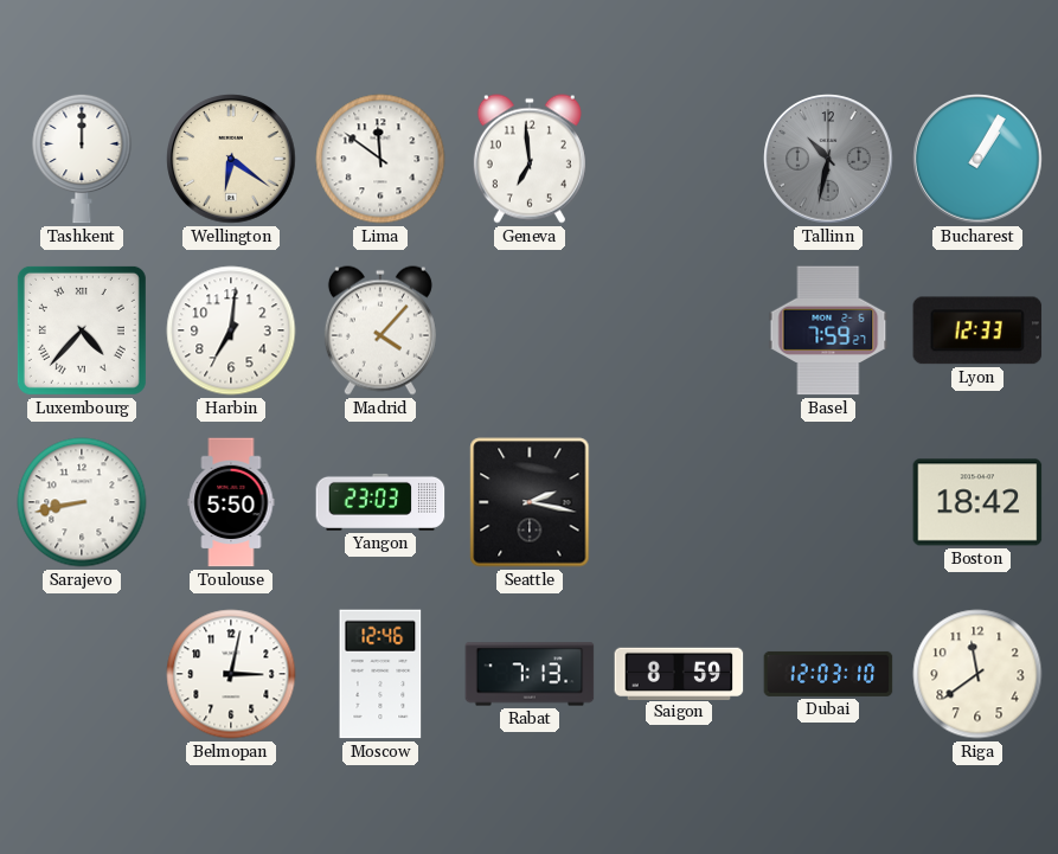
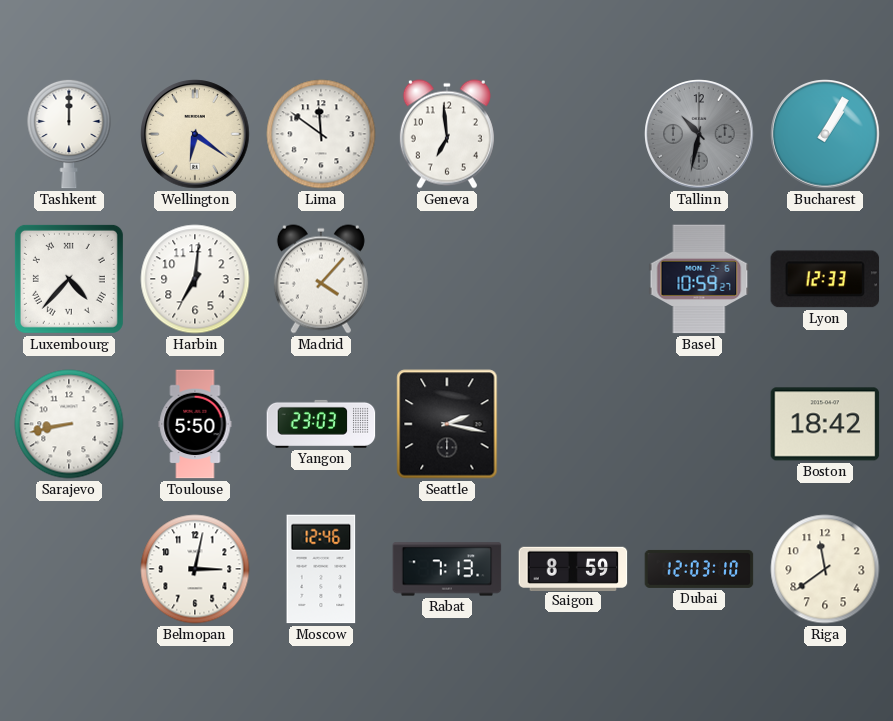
Basel: 7:59 -> 10:59 (699, 279)
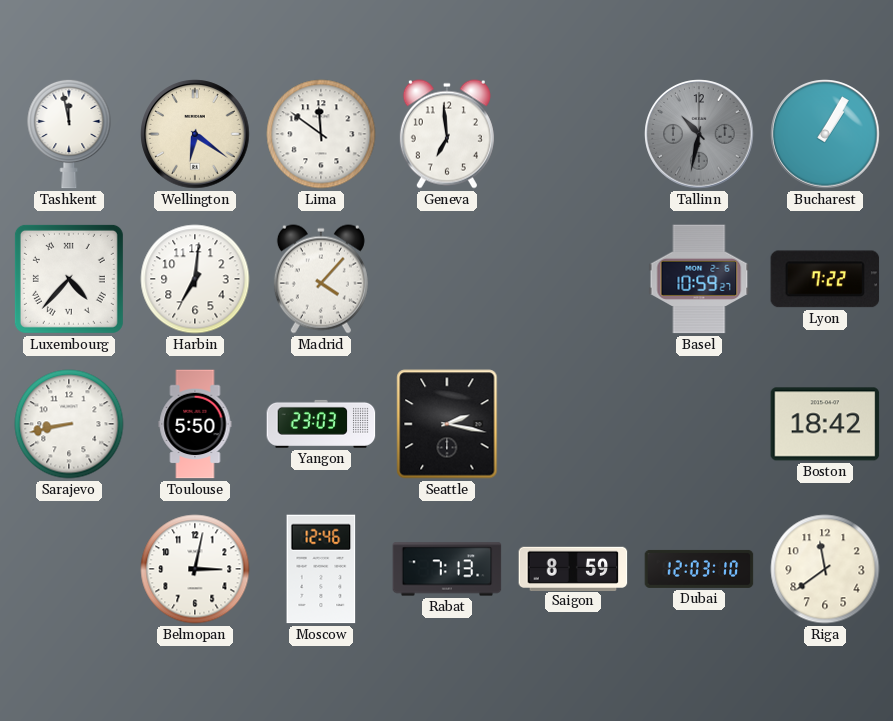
Tashkent: 12:00 -> 11:58 (69, 134)
Lyon: 12:33 -> 7:22 (825, 279)
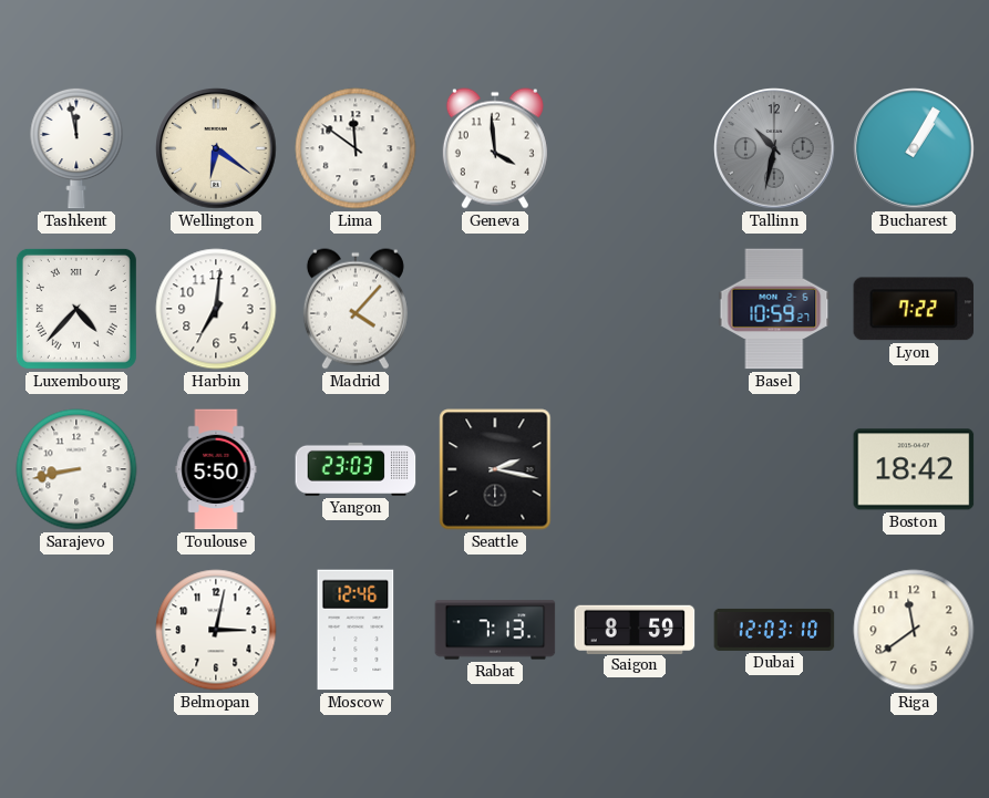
Geneva: 6:59 -> 3:59 (495, 148)
